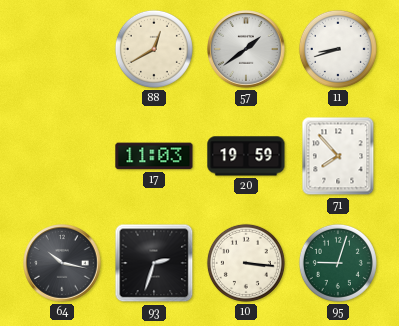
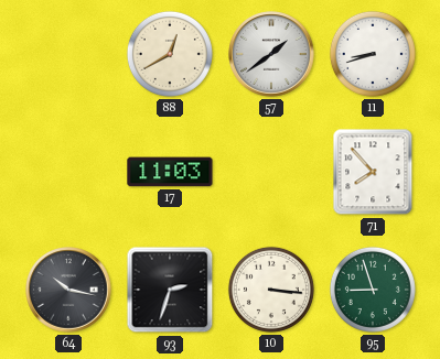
20: 19:59 -> none (246, 156)
95: 9:03 -> 8:57 (373, 290)
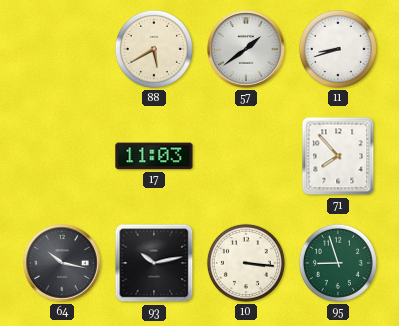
88: 12:40 -> 5:40 (154, 49)
93: 2:33 -> 10:13 (154, 263)
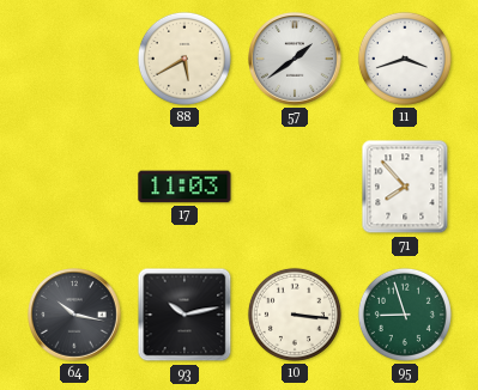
11: 8:42 -> 3:42 (405, 59)
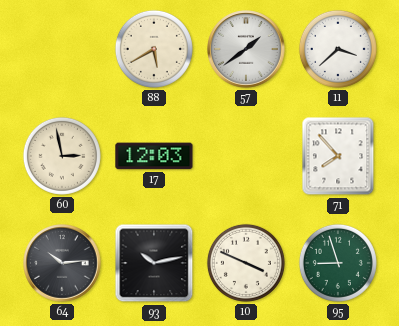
11: 3:42 -> 3:38 (338, 49)
60: none -> 2:58 (62, 156)
17: 11:03 -> 12:03 (154, 156)
64: 10:17 -> 10:14 (62, 263)
10: 3:16 -> 3:49 (246, 263)
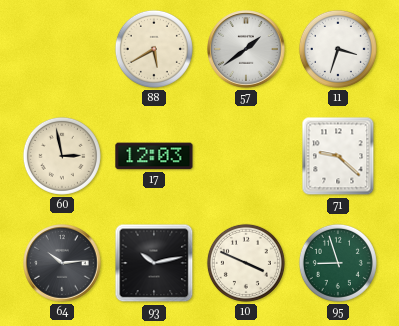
11: 3:38 -> 3:33 (338, 49)
71: 7:53 -> 9:22 (338, 156)
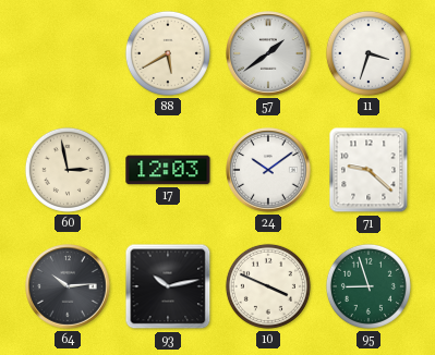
24: none -> 10:09 (268, 170)
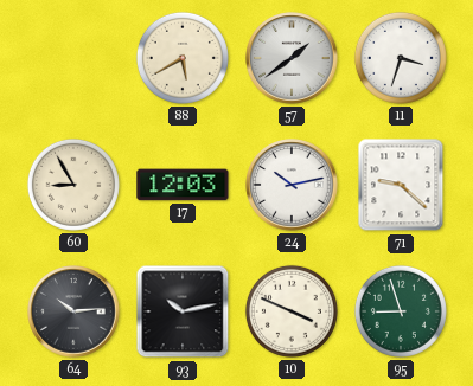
60: 2:58 -> 8:55 (73, 185)
24: 10:09 -> 10:13 (292, 185)
